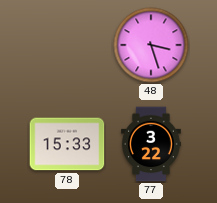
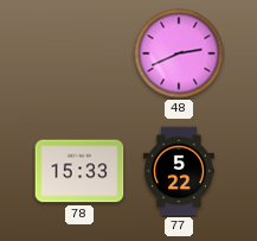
48: 3:27 -> 2:41 (179, 53)
77: 3:22 -> 5:22 (179, 171)
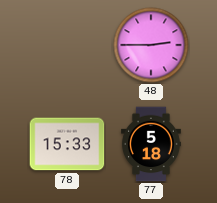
48: 2:41 -> 2:45 (151, 45)
77: 5:22 -> 5:18 (151, 144)
